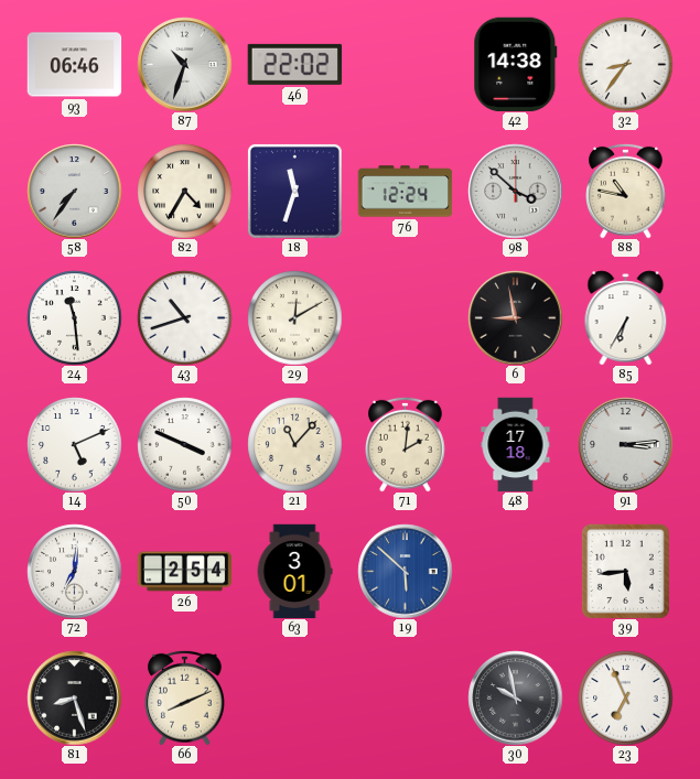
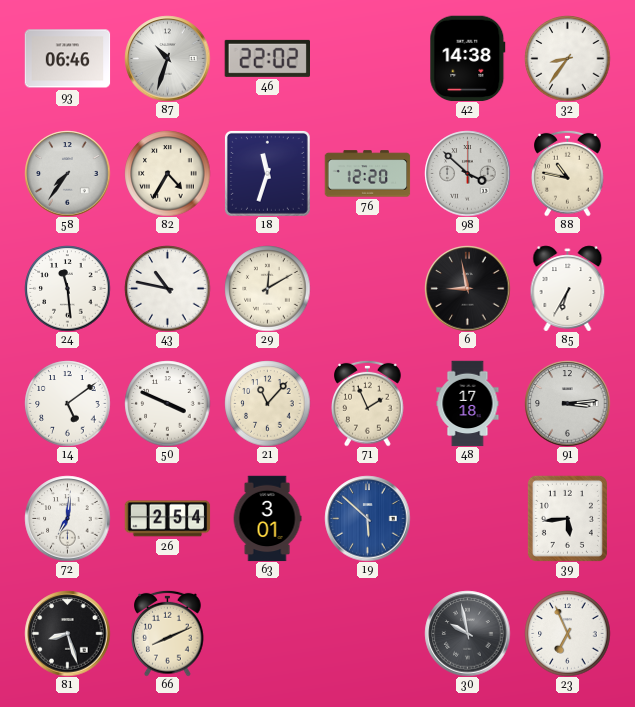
76: 12:24 -> 12:20 (367, 174)
43: 10:42 -> 10:47 (167, 288)
14: 5:11 -> 5:09 (67, 403)
71: 2:01 -> 1:56 (368, 403)
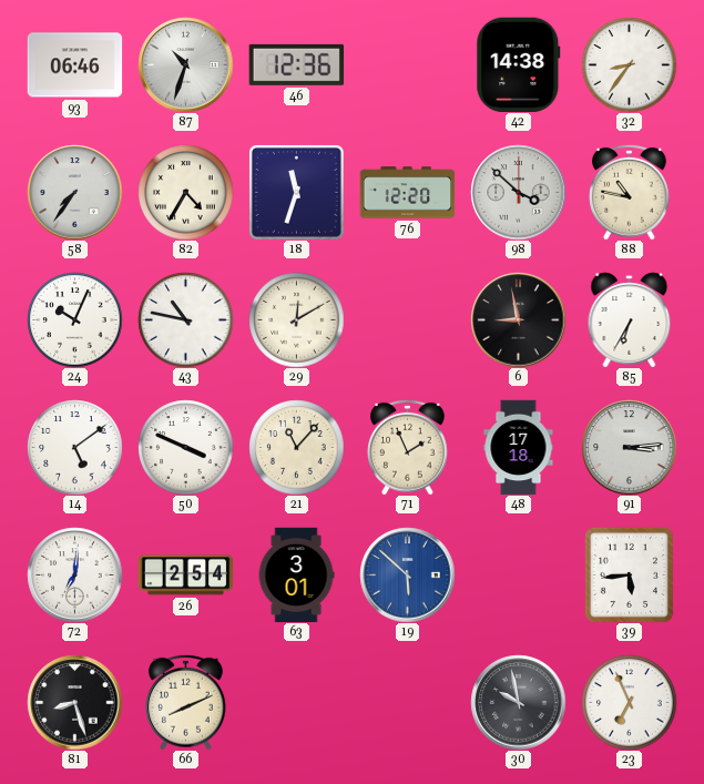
46: 22:02 -> 12:36 (296, 64)
24: 11:29 -> 10:04 (74, 319)
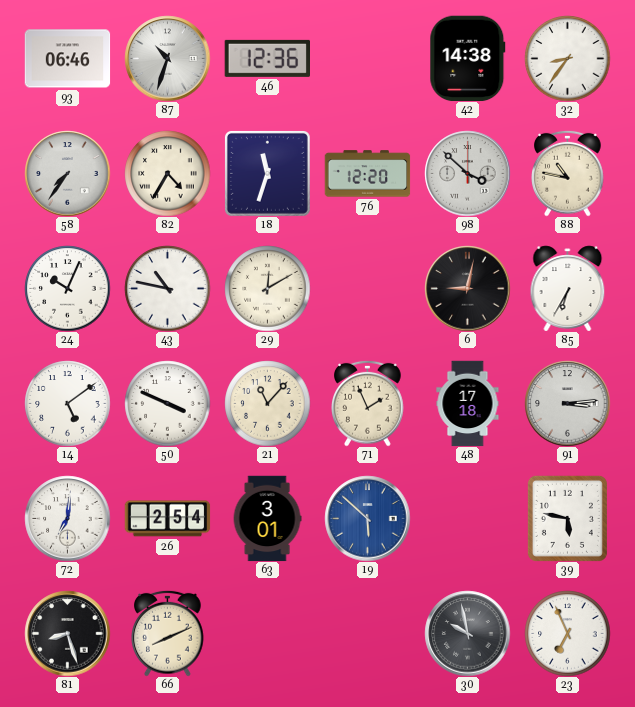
6: 8:58 -> 9:02 (467, 288)
39: 5:44 -> 5:47 (567, 518)
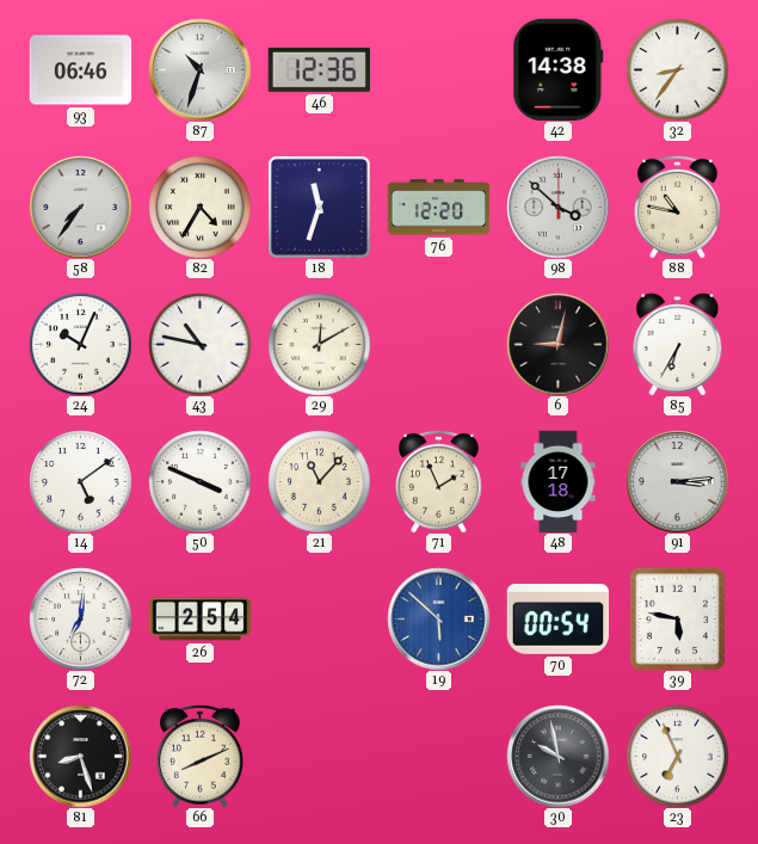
63: 3:01 -> none (267, 518)
70: none -> 00:54 (557, 620)
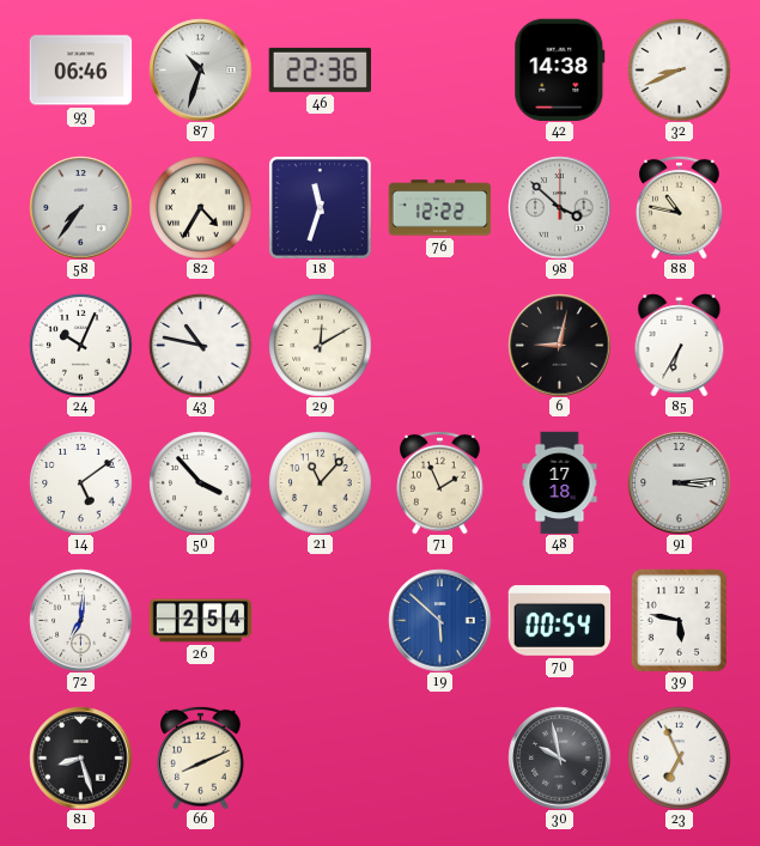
46: 12:36 -> 22:36 (320, 69)
32: 8:36 -> 8:41 (679, 69)
76: 12:20 -> 12:22 (439, 208)
50: 3:49 -> 3:53 (200, 482)
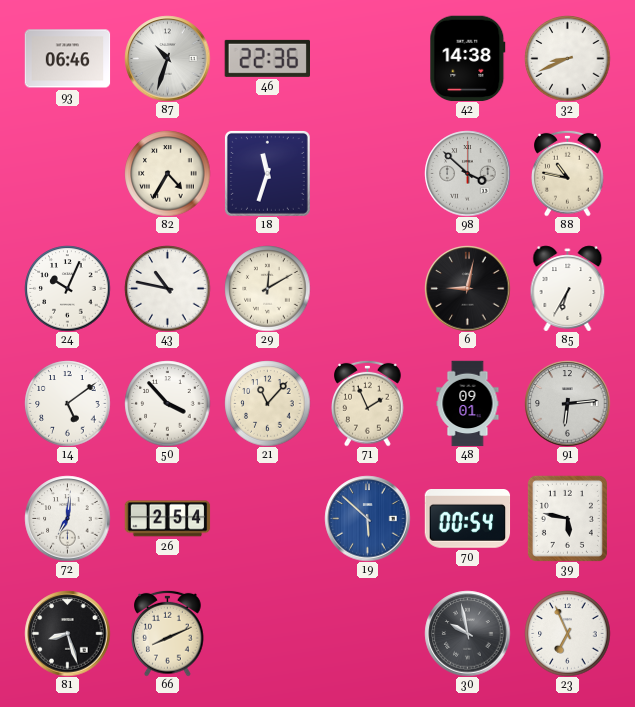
58: 7:36 -> none (80, 207)
76: 12:22 -> none (439, 208)
48: 17:18 -> 09:01 (468, 403)
91: 3:14 -> 6:14 (567, 403)
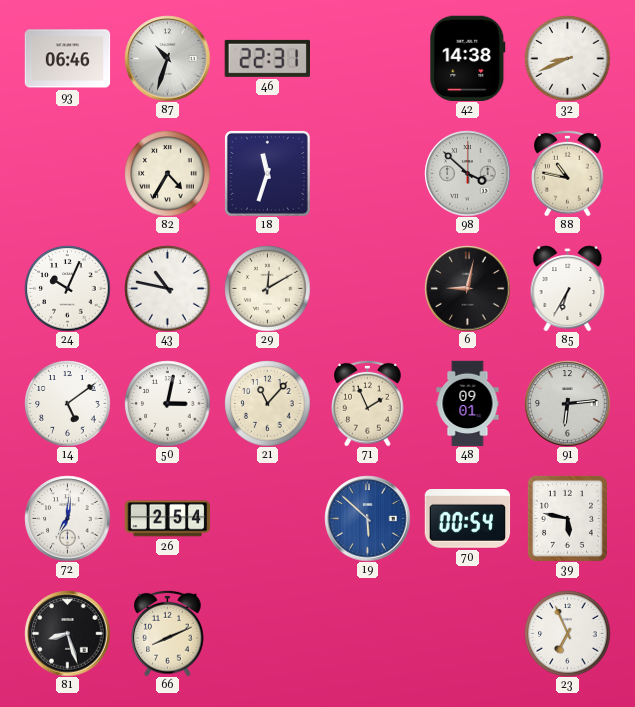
46: 22:36 -> 22:31 (267, 58)
50: 3:53 -> 3:02 (167, 403)
30: 9:58 -> none (467, 633)
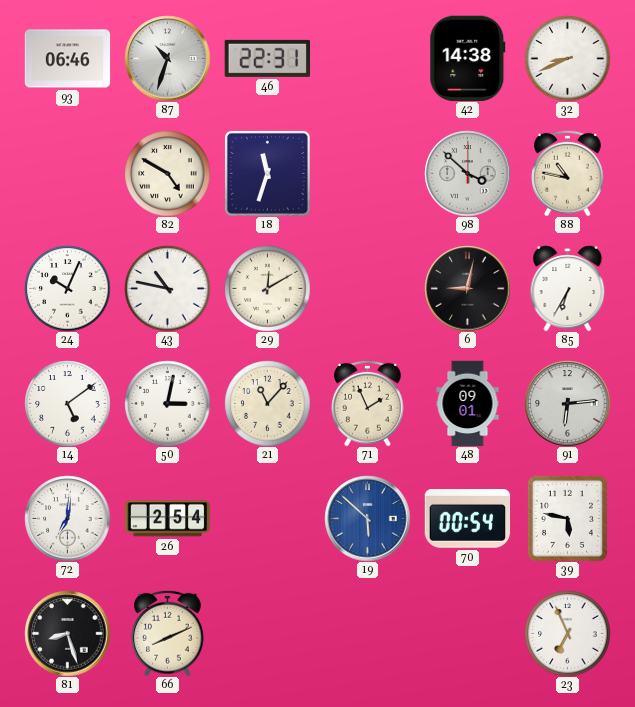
82: 4:35 -> 4:50 (167, 173)
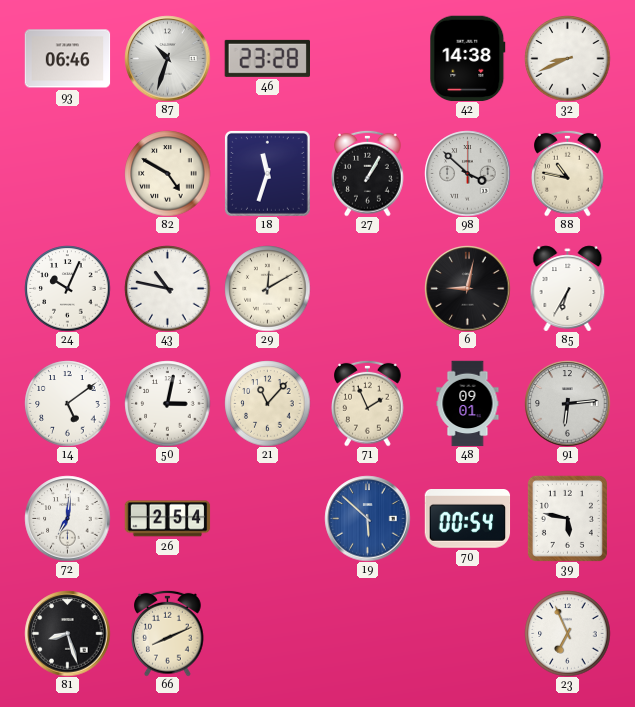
46: 22:31 -> 23:28 (267, 58)
27: none -> 1:05 (368, 173)
